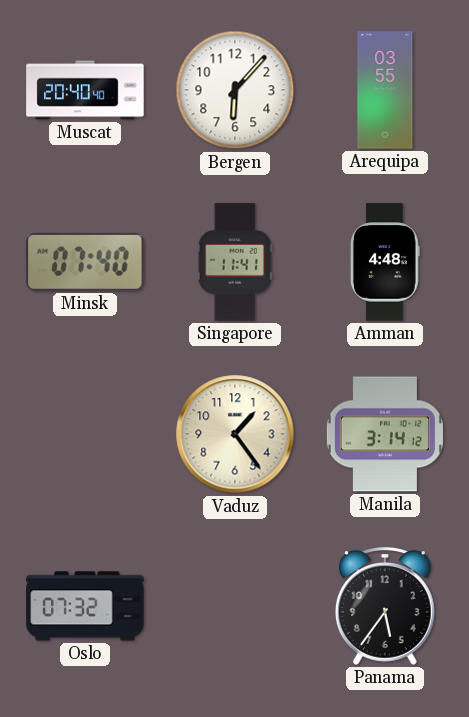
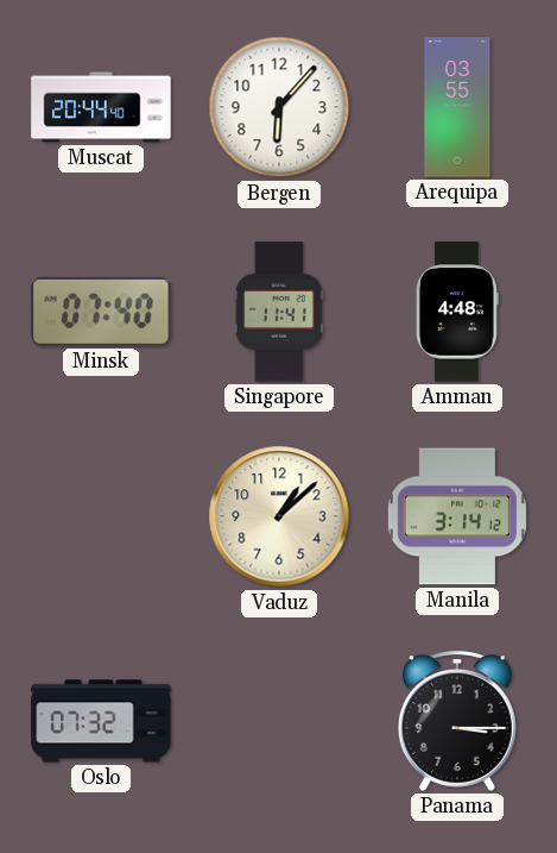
Muscat: 20:40 -> 20:44 (101, 107)
Vaduz: 1:24 -> 1:08 (279, 516)
Panama: 5:36 -> 3:15 (457, 721)
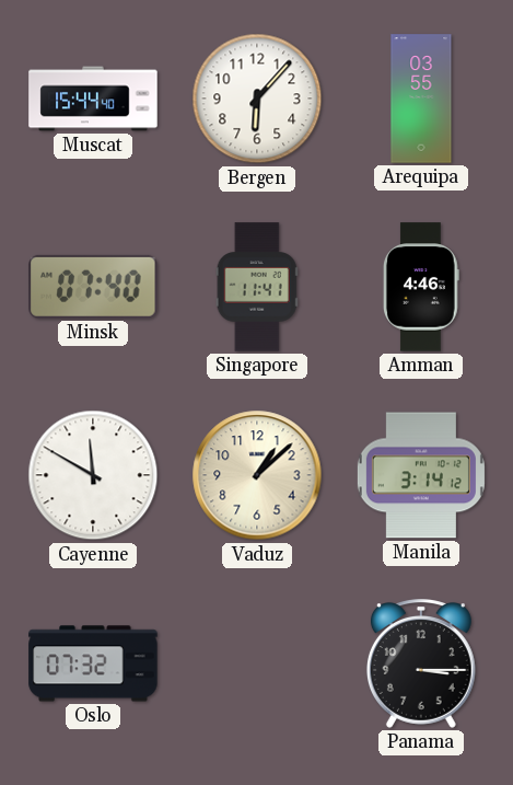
Muscat: 20:44 -> 15:44 (93, 99)
Amman: 4:48 -> 4:46 (421, 287)
Cayenne: none -> 11:50 (93, 475)
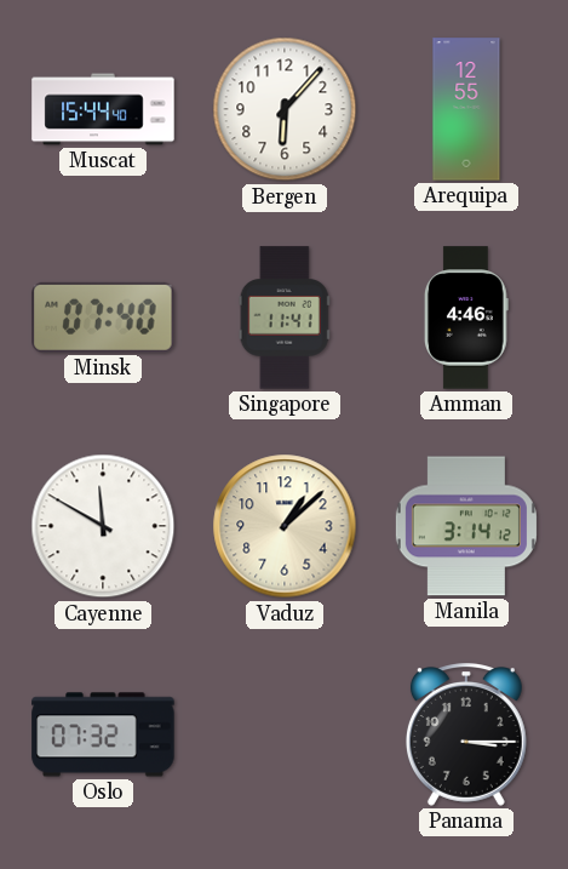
Arequipa: 03:55 -> 12:55 (466, 109)
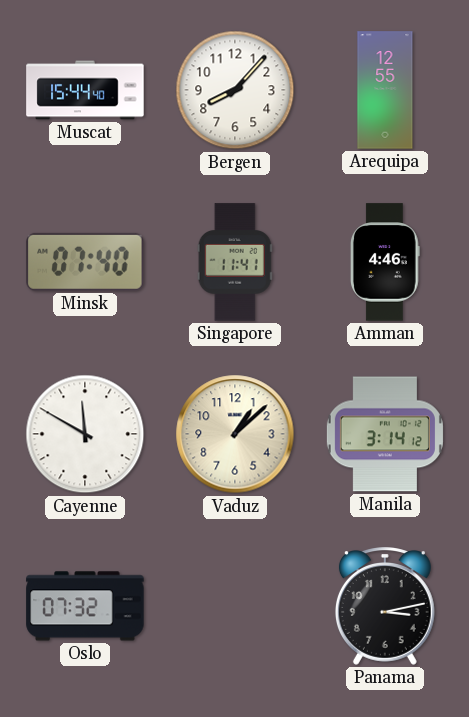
Bergen: 6:07 -> 8:07 (235, 90)
Panama: 3:15 -> 3:13 (385, 606)
